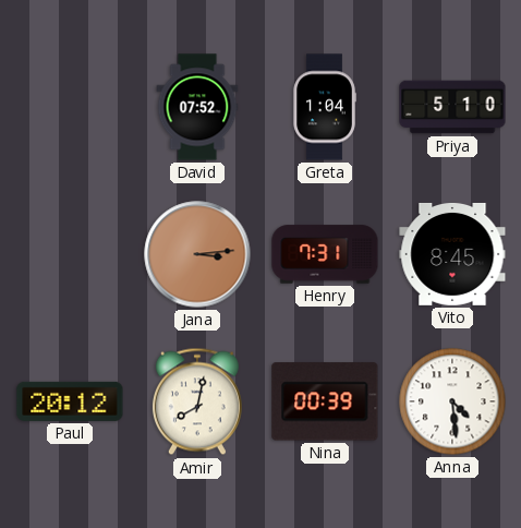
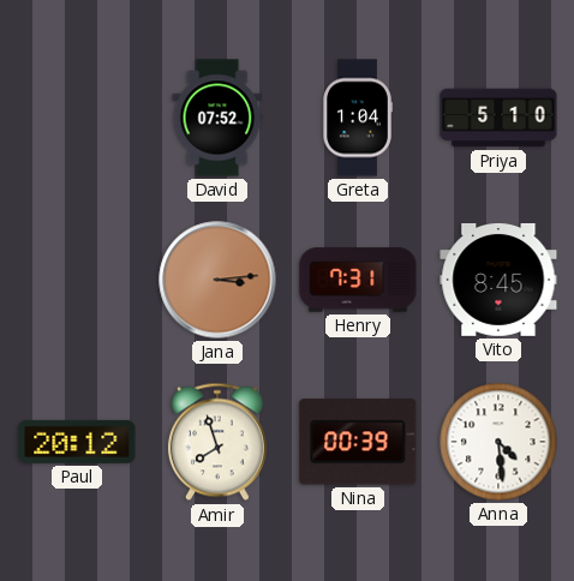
Amir: 8:02 -> 7:57 (217, 442)
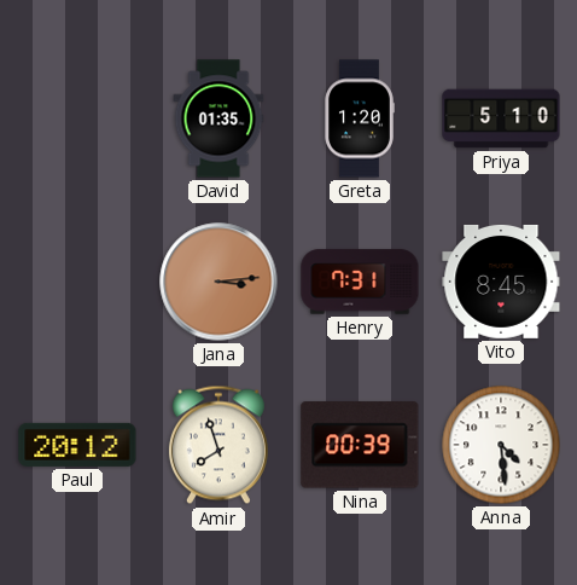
David: 07:52 -> 01:35 (218, 118)
Greta: 1:04 -> 1:20 (360, 118)
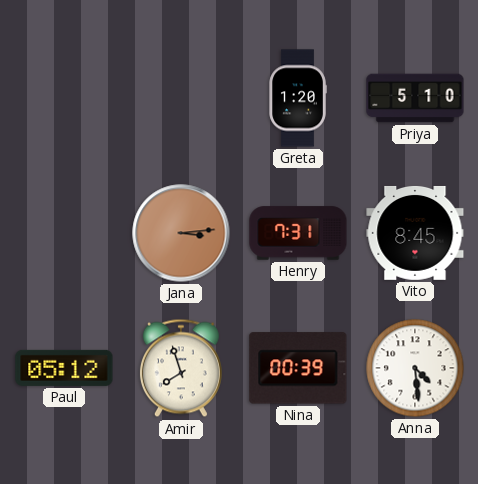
David: 01:35 -> none (218, 118)
Paul: 20:12 -> 05:12 (64, 368)
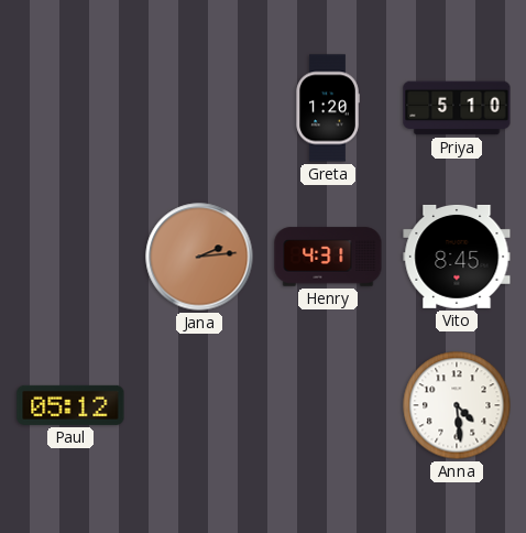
Jana: 3:14 -> 2:14 (199, 257)
Henry: 7:31 -> 4:31 (328, 257)
Amir: 7:57 -> none (181, 368)
Nina: 00:39 -> none (298, 368)
